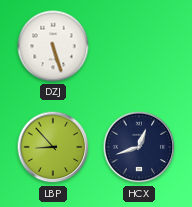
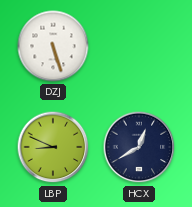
LBP: 8:53 -> 8:49 (53, 147)
HCX: 12:42 -> 12:40 (139, 147)
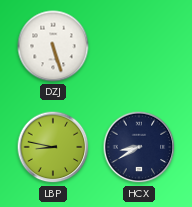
LBP: 8:49 -> 8:47 (53, 147)
HCX: 12:40 -> 8:40 (139, 147)
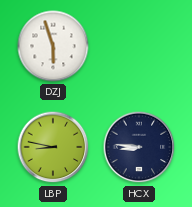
DZJ: 5:27 -> 5:57 (53, 46)
HCX: 8:40 -> 8:46 (139, 147)
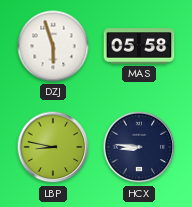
MAS: none -> 05:58 (139, 46)
